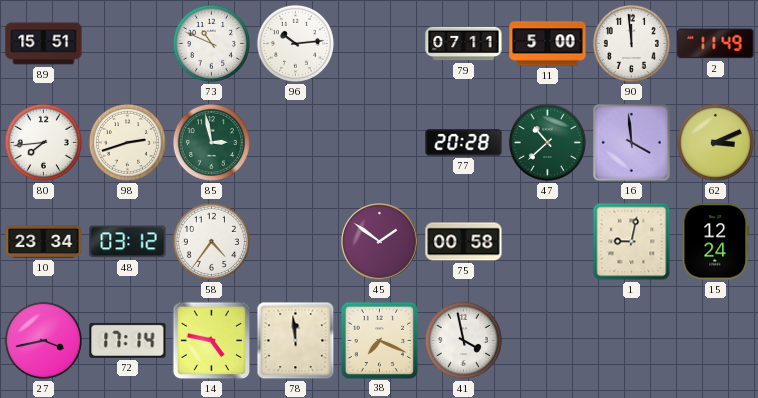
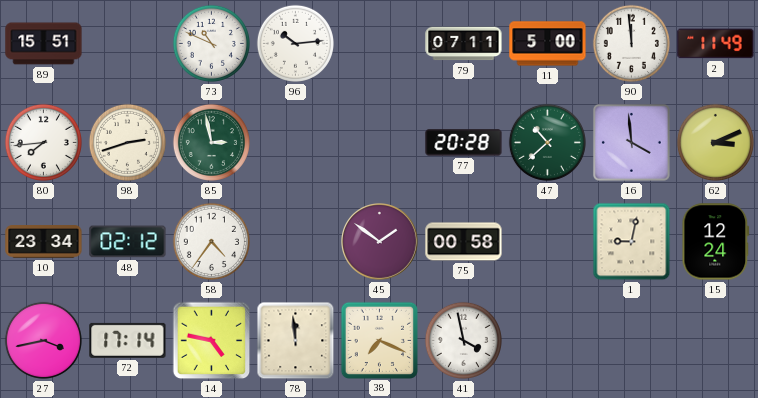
48: 03:12 -> 02:12 (128, 242)
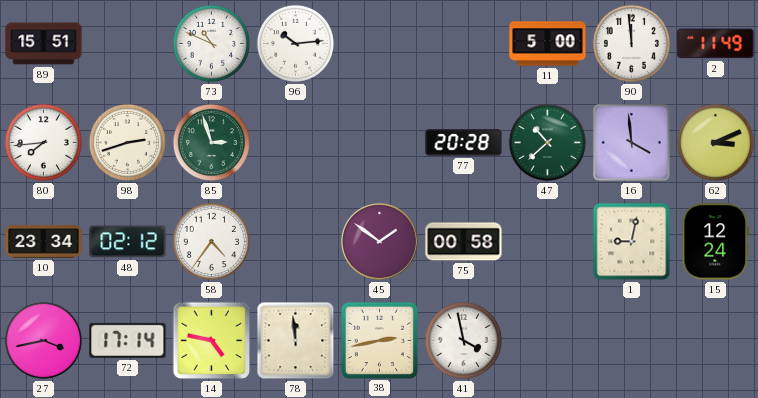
79: 07:11 -> none (464, 44)
85: 2:58 -> 2:57 (211, 142)
38: 7:19 -> 2:43 (379, 340)
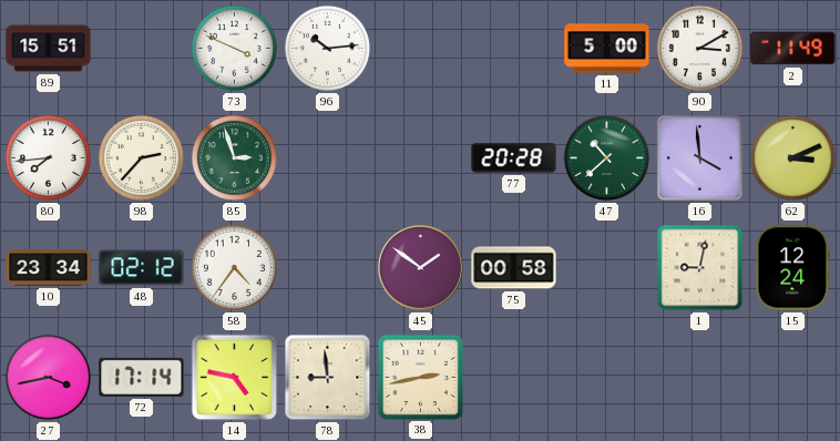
73: 10:49 -> 3:49 (234, 48)
90: 11:59 -> 3:10 (699, 48)
98: 2:42 -> 2:37 (141, 157)
78: 11:59 -> 8:59 (328, 378)
41: 3:58 -> none (463, 340)
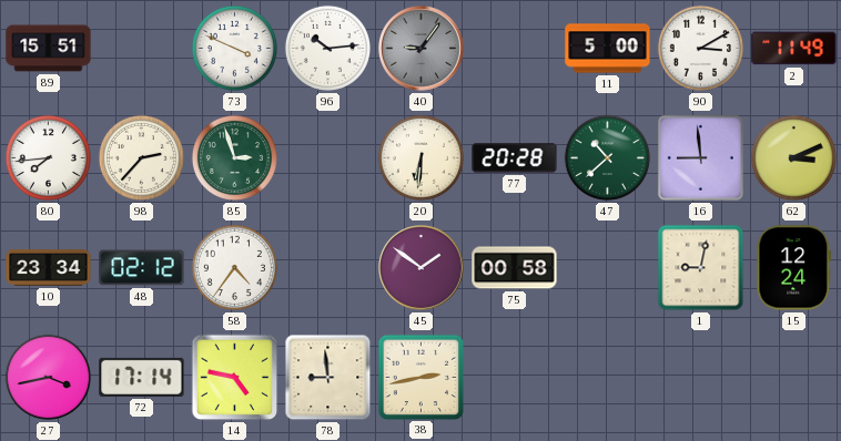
40: none -> 9:06 (422, 49)
20: none -> 6:31 (420, 157)
16: 3:59 -> 8:59 (700, 157)
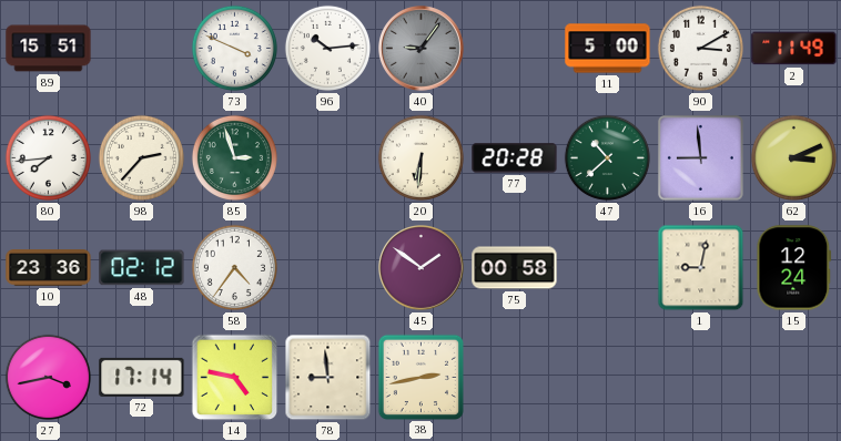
10: 23:34 -> 23:36 (49, 268)
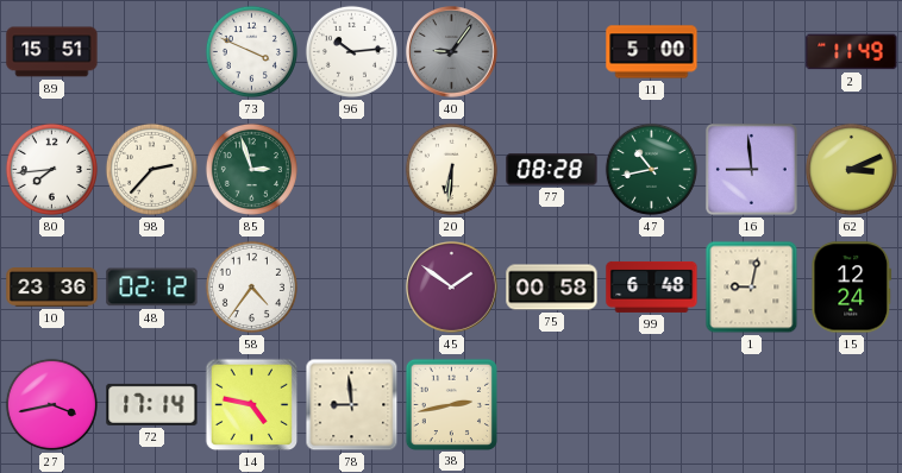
90: 3:10 -> none (700, 48)
77: 20:28 -> 08:28 (552, 170)
47: 10:38 -> 10:43 (651, 169)
99: none -> 6:48 (652, 286)
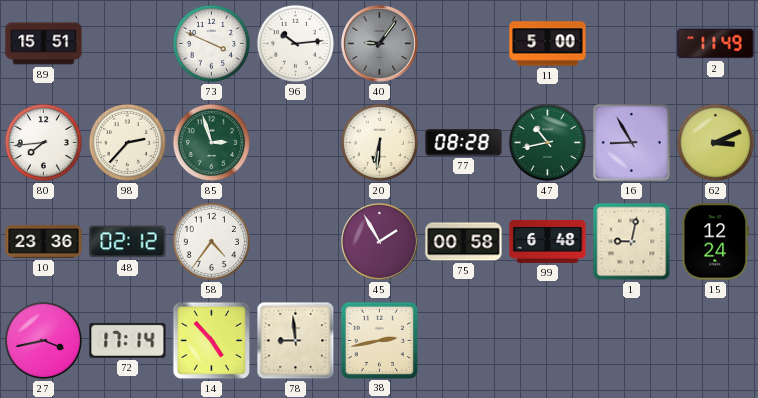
16: 8:59 -> 8:55 (631, 142)
45: 1:51 -> 1:55 (380, 242)
14: 4:47 -> 4:53 (212, 341)
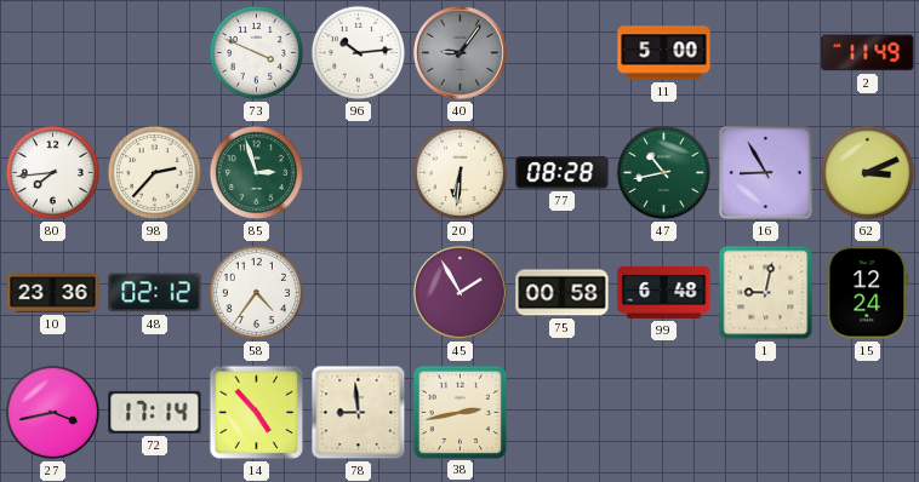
89: 15:51 -> none (44, 44)
